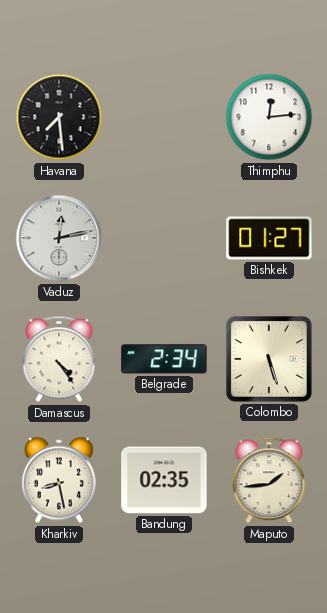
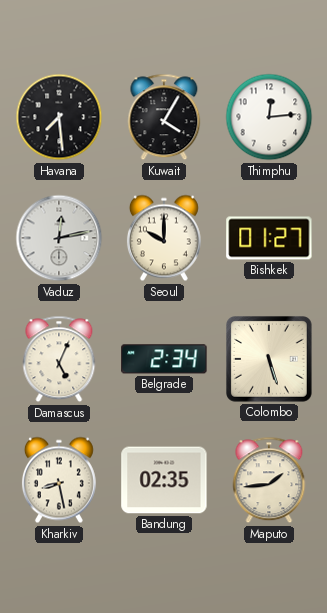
Kuwait: none -> 4:05 (164, 117)
Seoul: none -> 10:00 (164, 238)
Damascus: 4:24 -> 5:04 (59, 359)
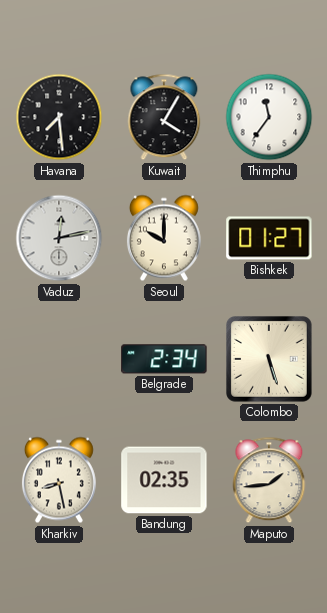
Thimphu: 12:14 -> 11:36 (269, 117)
Damascus: 5:04 -> none (59, 359)
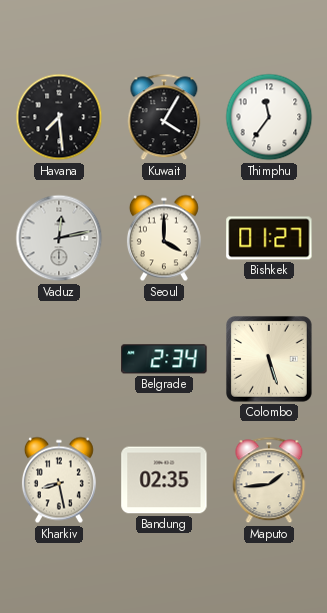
Seoul: 10:00 -> 4:00 (164, 238)
